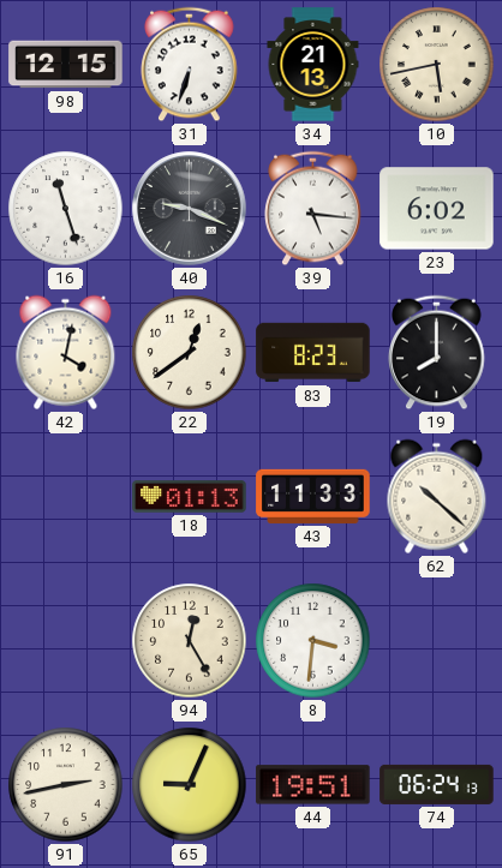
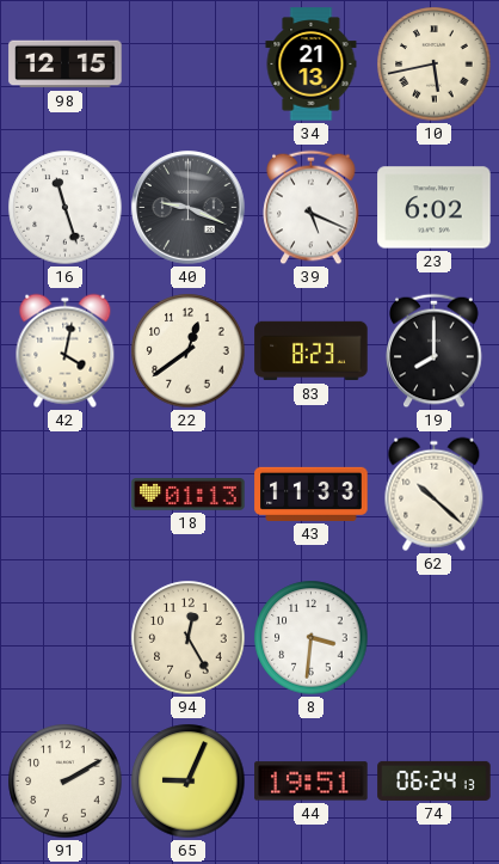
31: 6:33 -> none (190, 65)
39: 5:16 -> 5:19 (312, 208)
91: 2:43 -> 2:10 (66, 782)
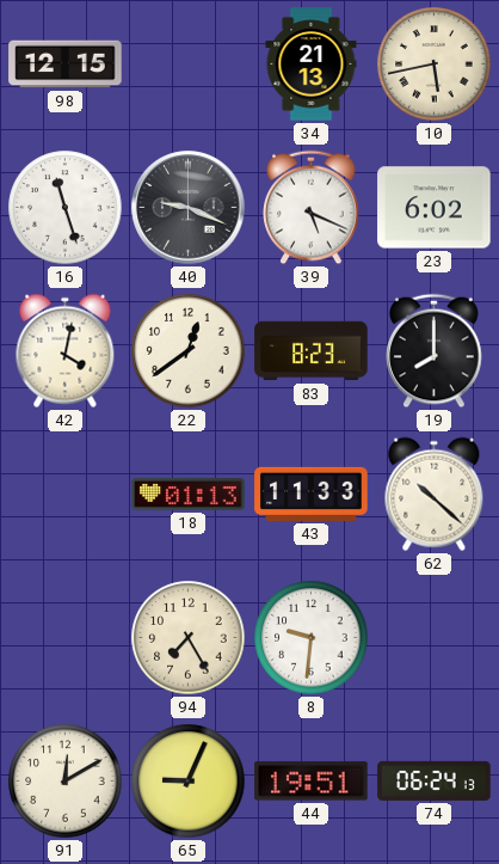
94: 12:25 -> 7:25 (189, 638)
8: 3:31 -> 9:31 (312, 638)
91: 2:10 -> 12:10 (66, 782)
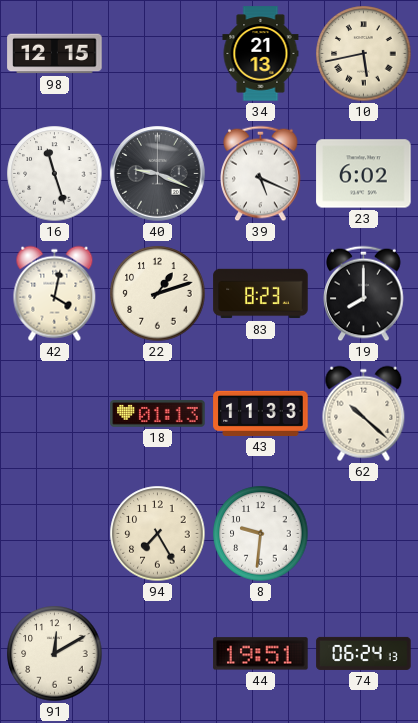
22: 12:39 -> 1:12 (158, 294)
65: 9:04 -> none (189, 782)
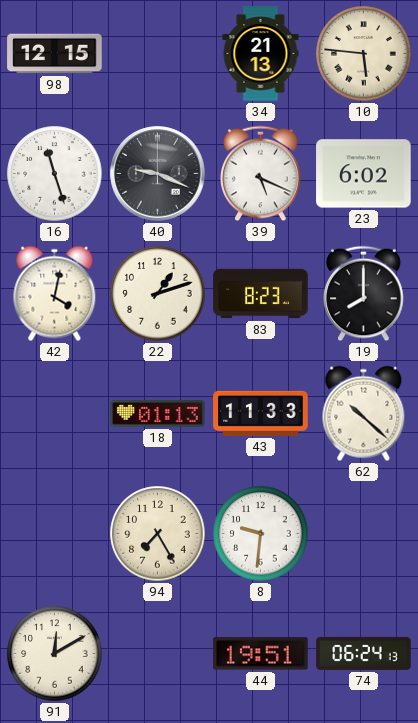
10: 5:43 -> 5:46 (364, 54)
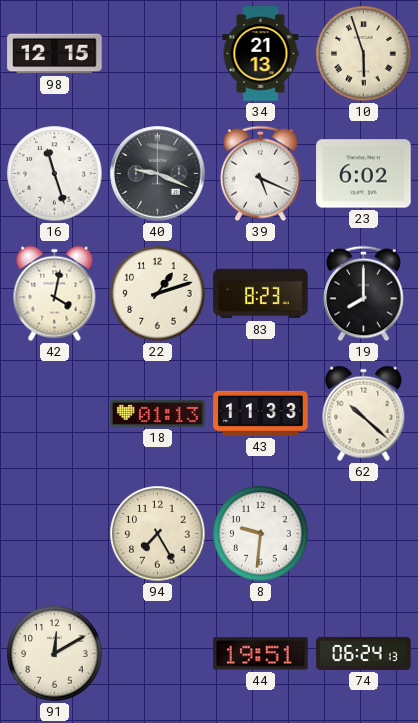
10: 5:46 -> 5:57 (364, 54)
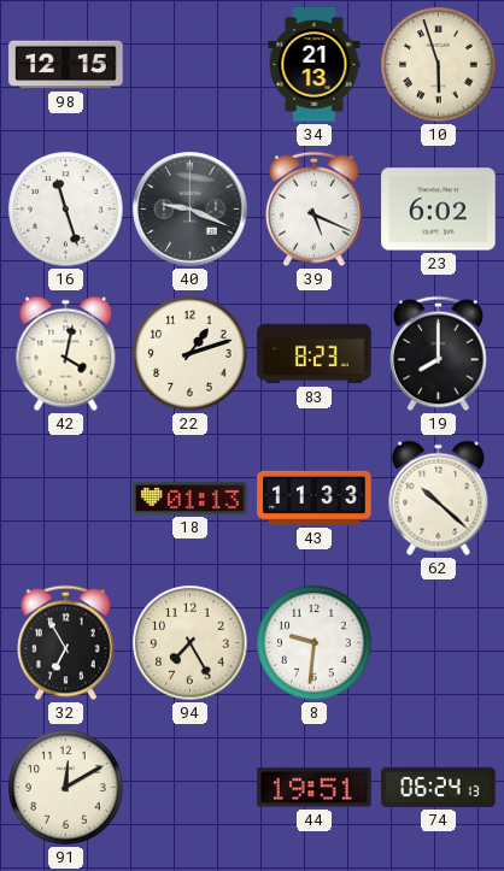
32: none -> 6:55 (66, 643)
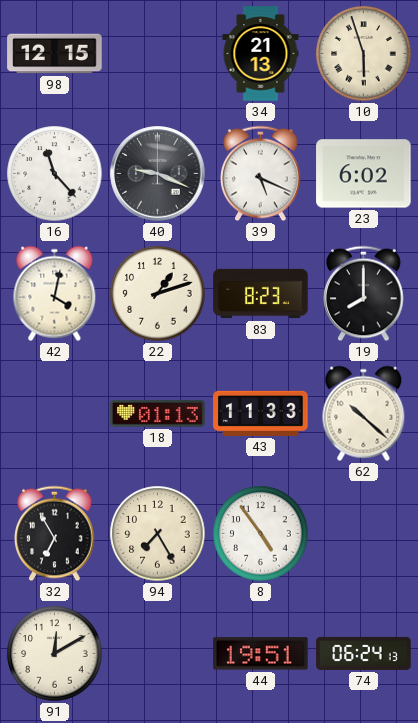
16: 11:27 -> 11:23 (55, 174)
8: 9:31 -> 4:54 (261, 534)
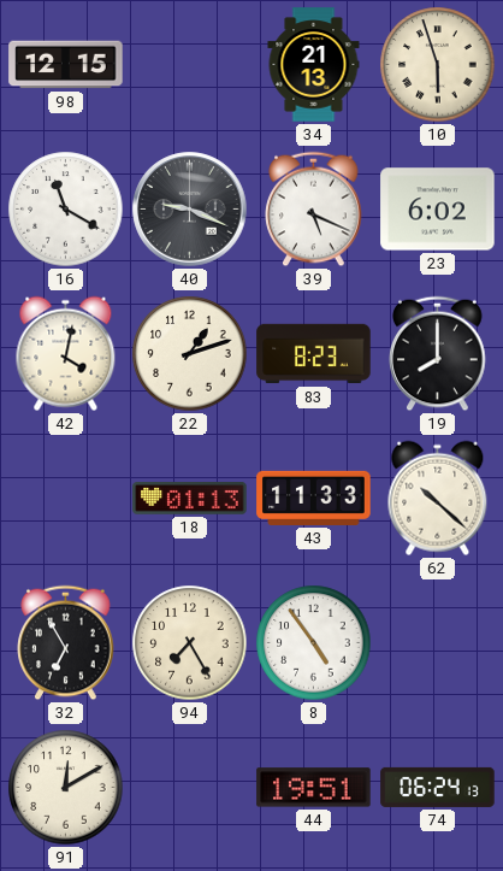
16: 11:23 -> 11:20 (66, 210)
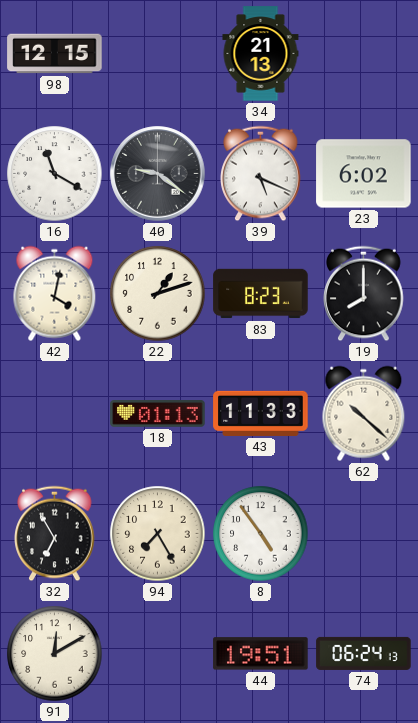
10: 5:57 -> none (438, 65)
40: 9:19 -> 9:21 (158, 174)
